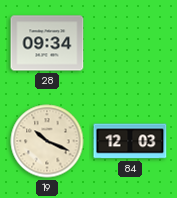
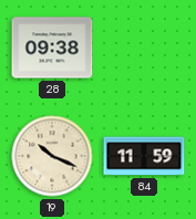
28: 09:34 -> 09:38 (52, 48)
84: 12:03 -> 11:59 (144, 156)
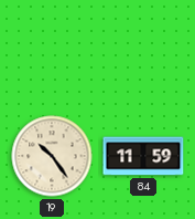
28: 09:38 -> none (52, 48)
19: 10:19 -> 10:24 (52, 156)
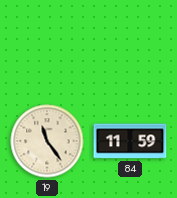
19: 10:24 -> 11:24 (47, 141)
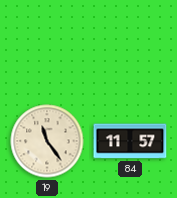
84: 11:59 -> 11:57 (130, 141)
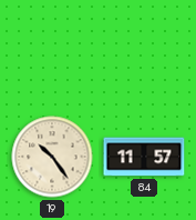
19: 11:24 -> 10:24 (52, 157)
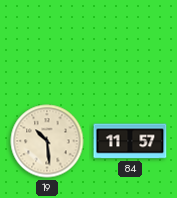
19: 10:24 -> 10:29 (47, 141)
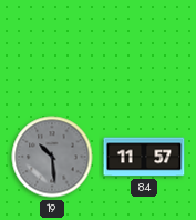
19 dial: cream -> grey (52, 157)
